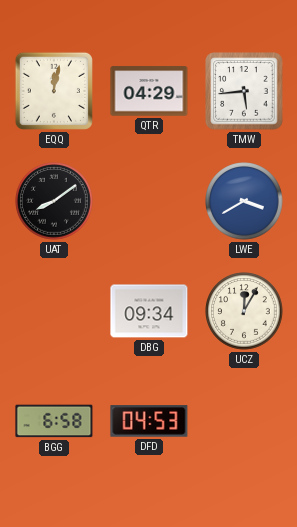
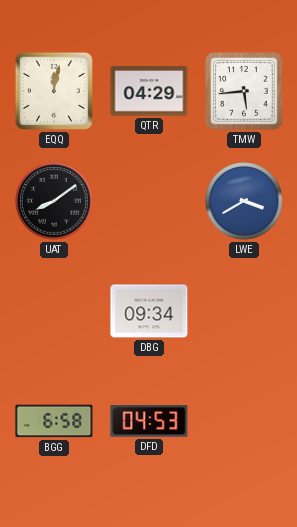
UCZ: 12:05 -> none (244, 311)
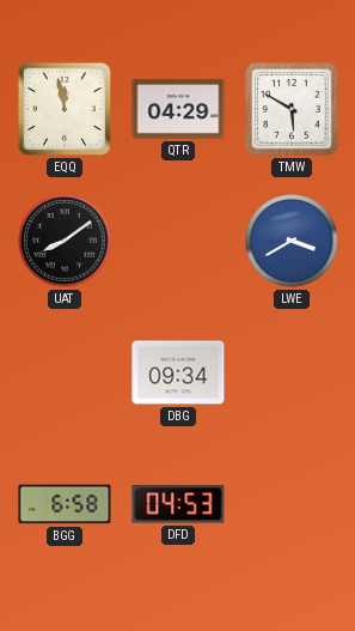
EQQ: 12:02 -> 11:58 (65, 109)
TMW: 5:44 -> 5:50 (292, 109)
